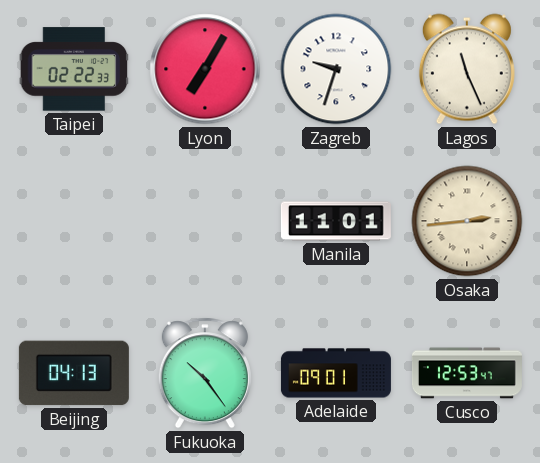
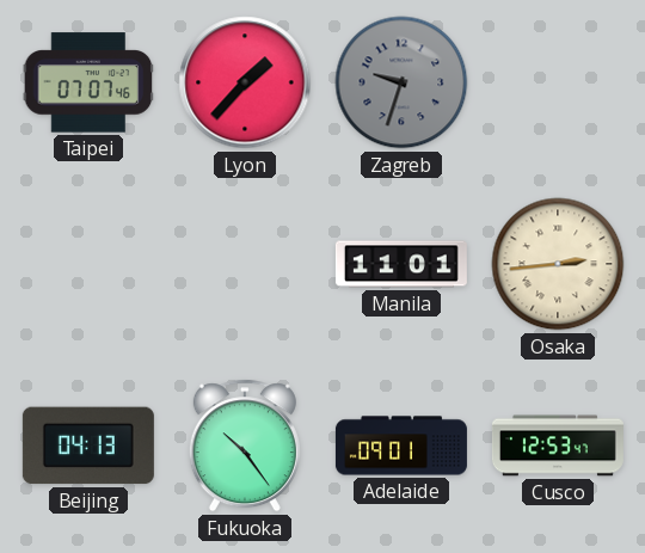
Taipei: 02:22 -> 07:07 (88, 82)
Lyon: 7:05 -> 1:37 (245, 82)
Zagreb dial: white -> grey (401, 82)
Lagos: 11:26 -> none (467, 69)
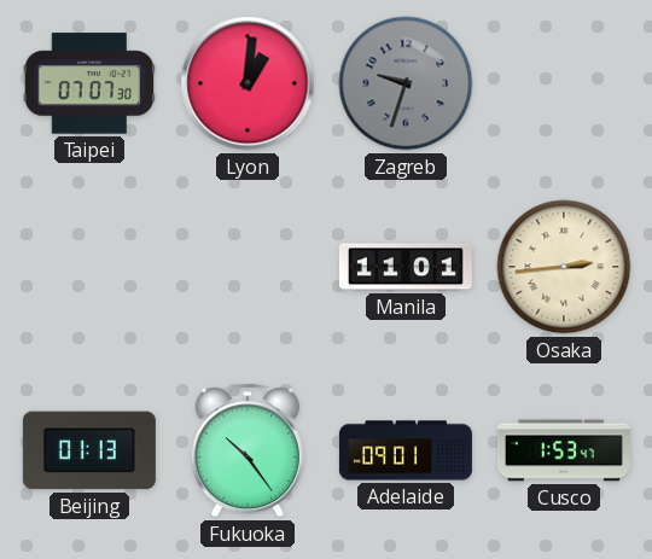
Taipei: 07:07:46 -> 07:07:30 (89, 83)
Lyon: 1:37 -> 1:01 (248, 83)
Beijing: 04:13 -> 01:13 (89, 450)
Cusco: 12:53 -> 1:53 (564, 450)
